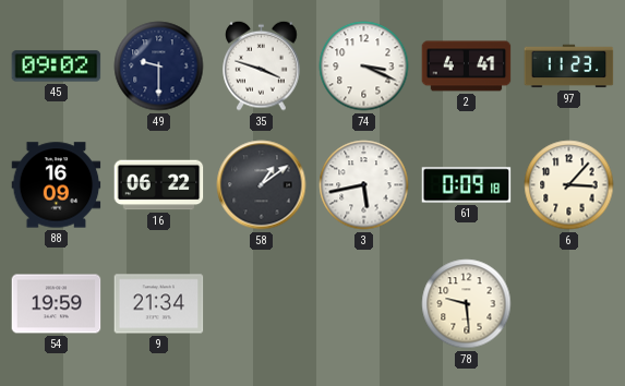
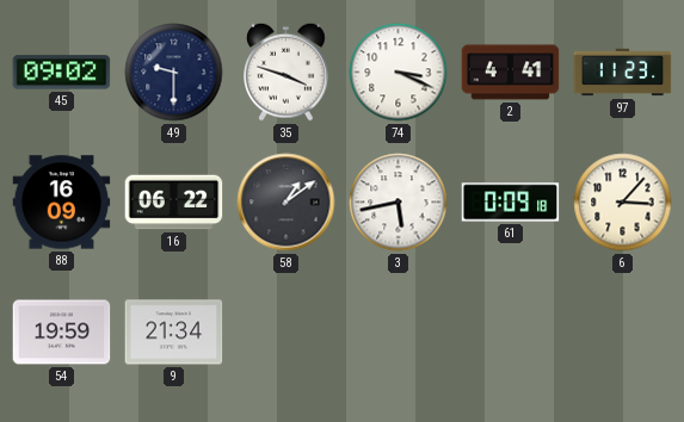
78: 9:29 -> none (467, 304)
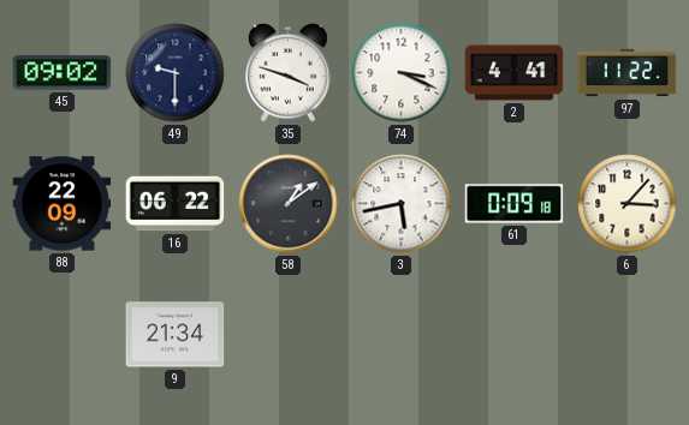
97: 11:23 -> 11:22 (628, 73)
88: 16:09 -> 22:09 (63, 204)
54: 19:59 -> none (62, 333)
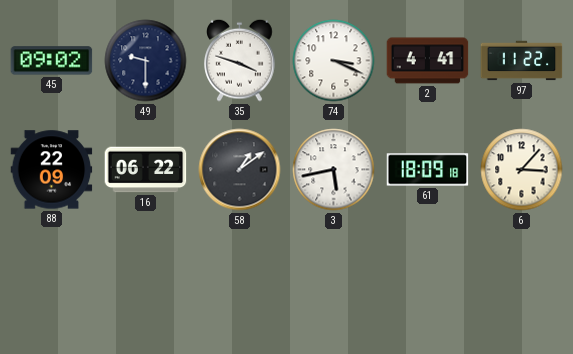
61: 0:09 -> 18:09 (428, 170)
9: 21:34 -> none (176, 335)
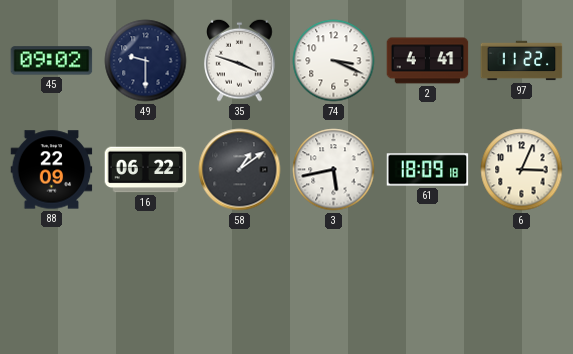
6: 3:07 -> 3:04 (522, 170)
